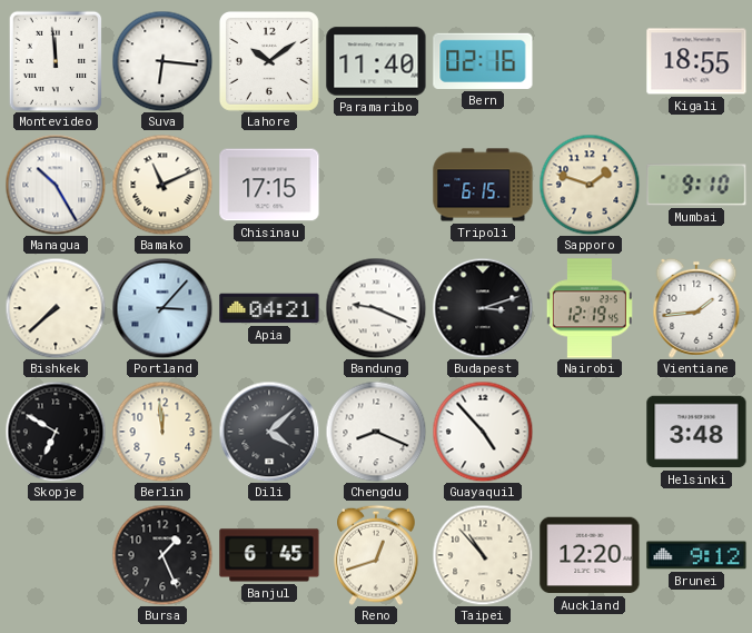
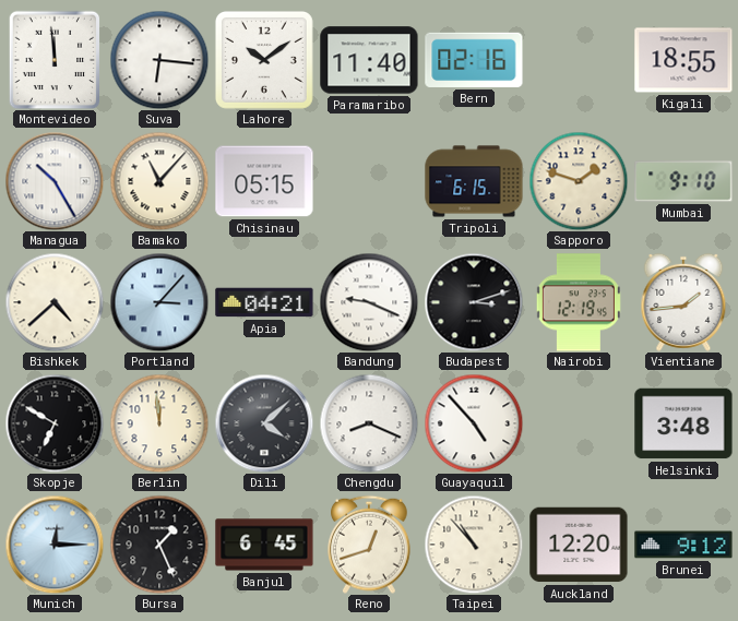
Bamako: 11:11 -> 11:07 (159, 181)
Chisinau: 17:15 -> 05:15 (264, 181)
Bishkek: 7:38 -> 4:38 (55, 302)
Munich: none -> 12:15 (55, 545)
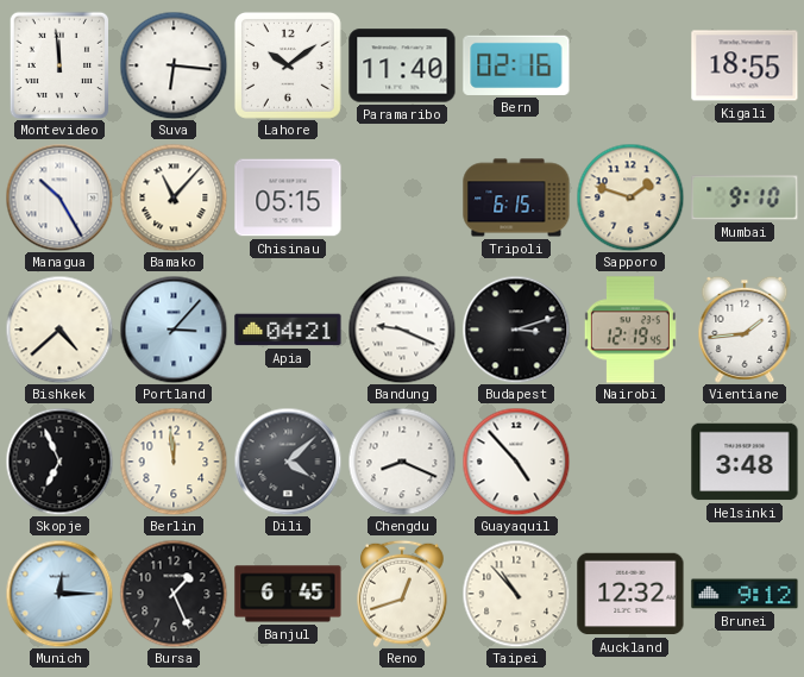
Skopje: 6:50 -> 6:56 (59, 462)
Auckland: 12:20 -> 12:32 (630, 594)
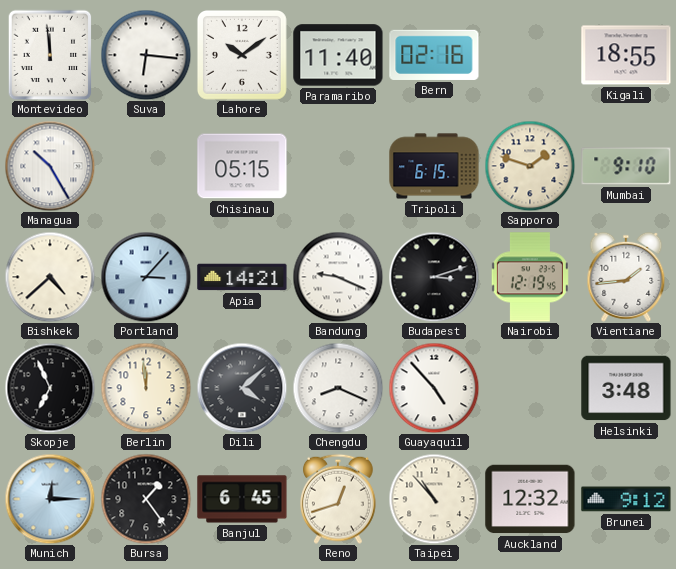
Bamako: 11:07 -> none (174, 198)
Apia: 04:21 -> 14:21 (242, 277)
Bursa: 1:26 -> 1:24 (146, 499)
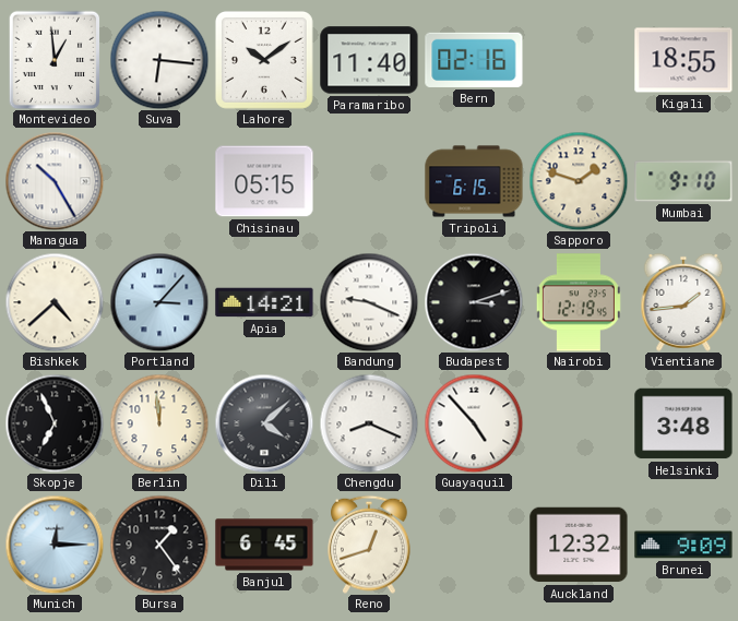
Montevideo: 11:59 -> 12:59 (55, 60)
Taipei: 10:53 -> none (434, 499)
Brunei: 9:12 -> 9:09 (683, 545)
